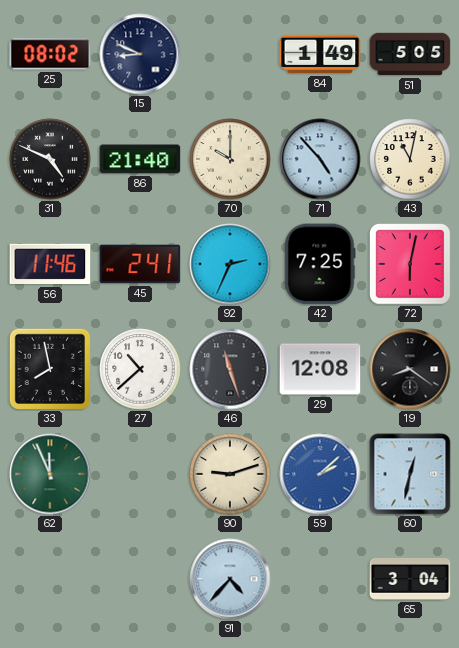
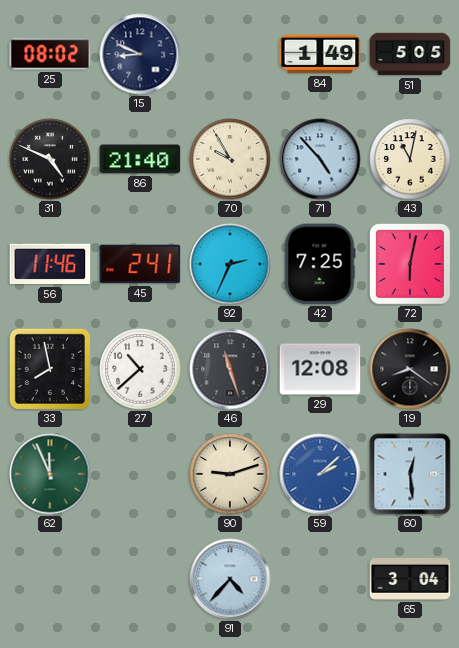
70: 10:00 -> 9:55 (230, 159)
60: 12:32 -> 12:29 (410, 474)
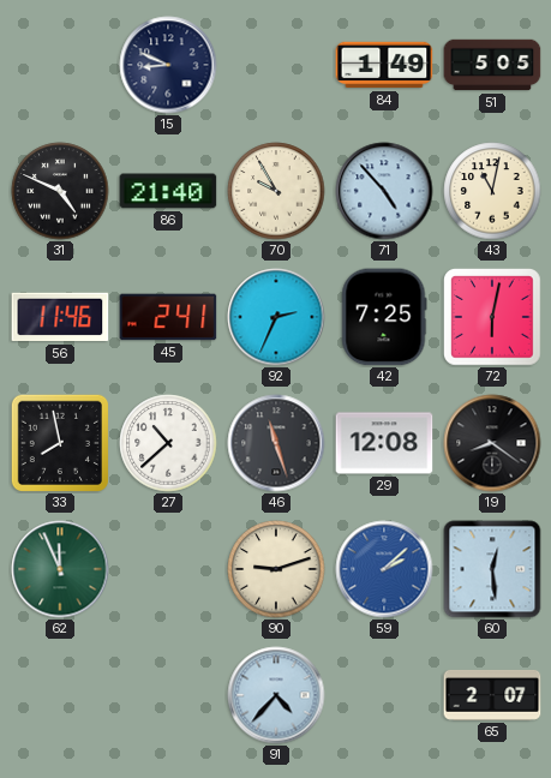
25: 08:02 -> none (50, 54)
65: 3:04 -> 2:07 (492, 695)
